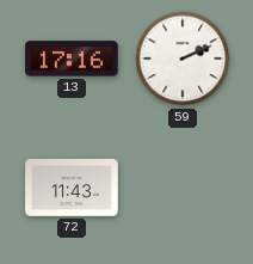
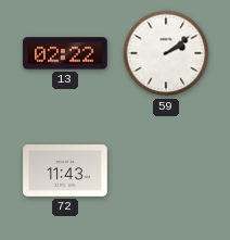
13: 17:16 -> 02:22 (65, 53)
59: 2:11 -> 2:09 (166, 53)
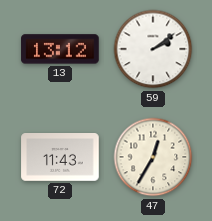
13: 02:22 -> 13:12 (60, 49)
47: none -> 12:35 (153, 157)
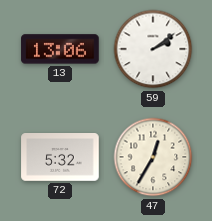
13: 13:12 -> 13:06 (60, 49)
72: 11:43 -> 5:32 (60, 157)
